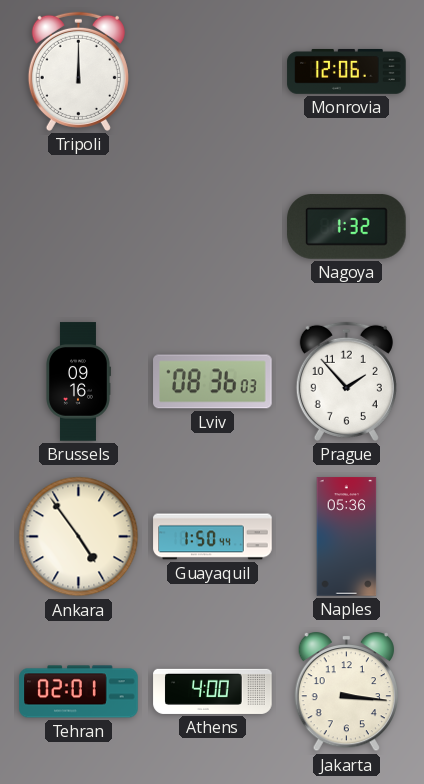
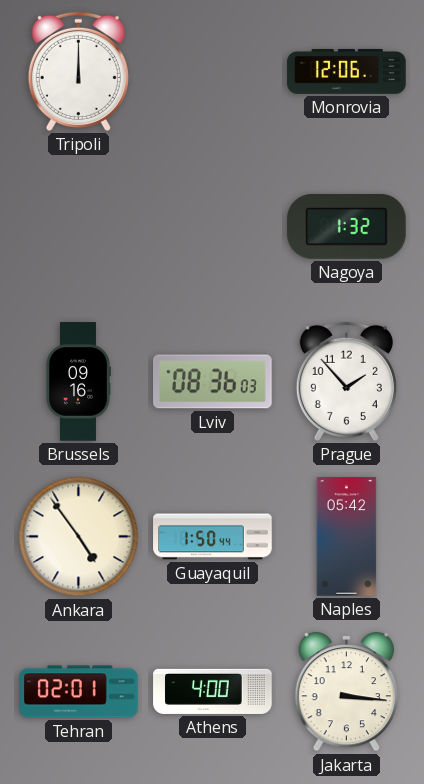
Naples: 05:36 -> 05:42 (347, 537)
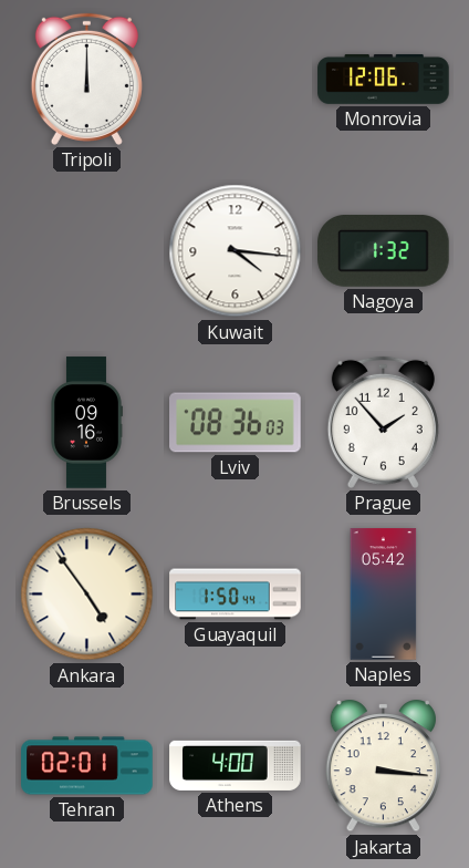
Kuwait: none -> 4:16 (236, 251)
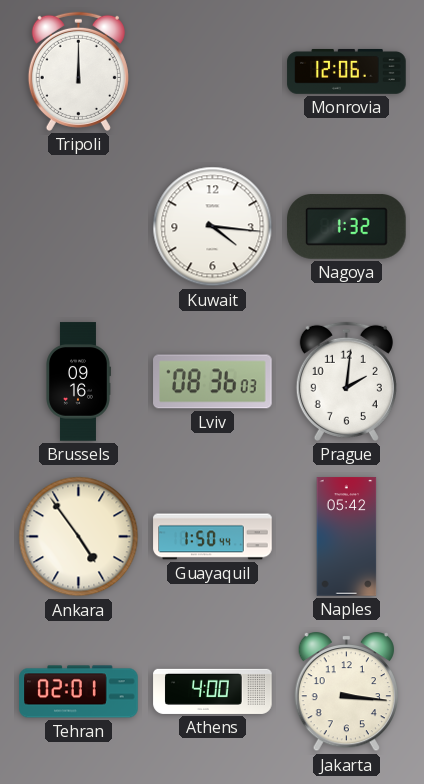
Prague: 1:53 -> 2:01 (346, 381)
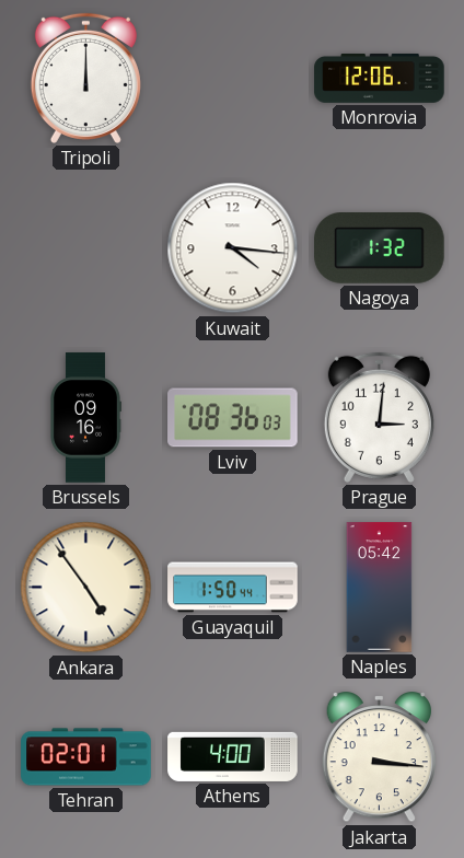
Prague: 2:01 -> 3:01 (379, 417)
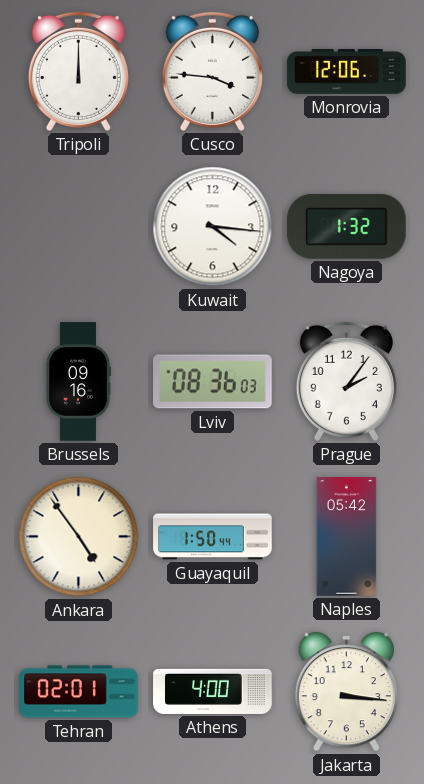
Cusco: none -> 3:46 (212, 71)
Prague: 3:01 -> 2:06 (346, 381)
